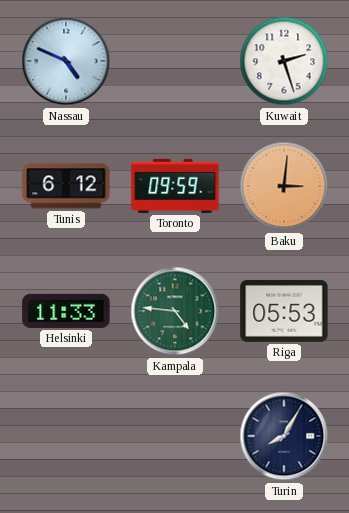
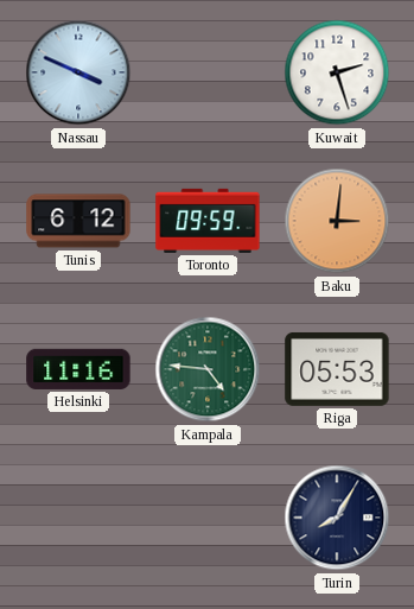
Nassau: 4:49 -> 3:49 (78, 72)
Helsinki: 11:33 -> 11:16 (78, 369)
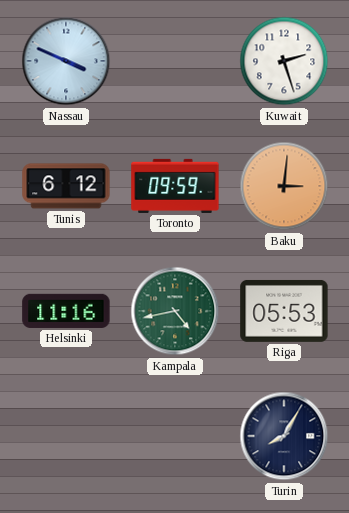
Kampala: 4:46 -> 4:43 (175, 311)
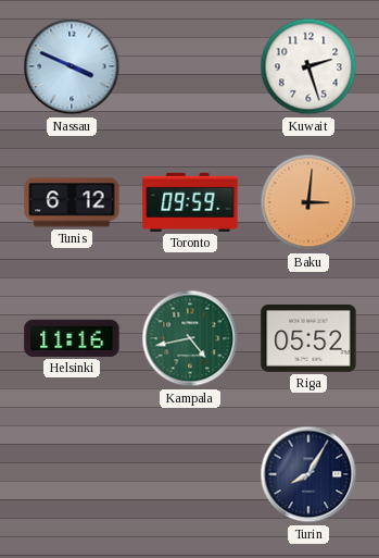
Riga: 05:53 -> 05:52 (308, 338)
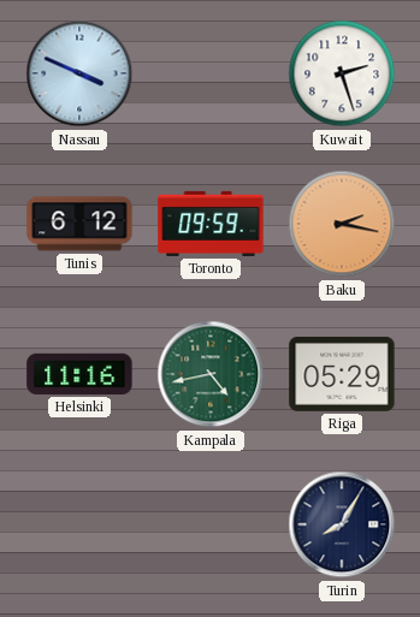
Baku: 3:01 -> 2:17 (342, 224)
Riga: 05:52 -> 05:29 (342, 374)
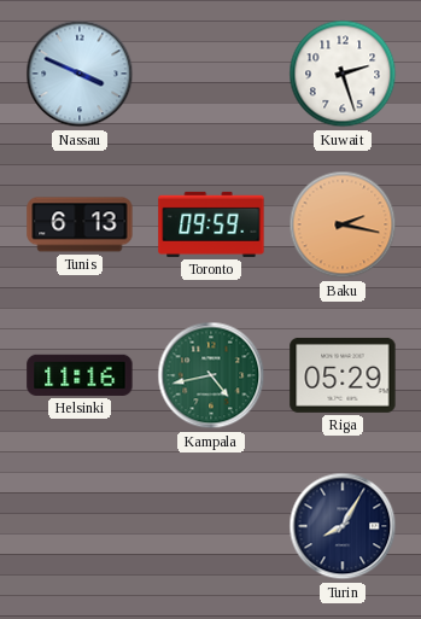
Tunis: 6:12 -> 6:13 (80, 224)
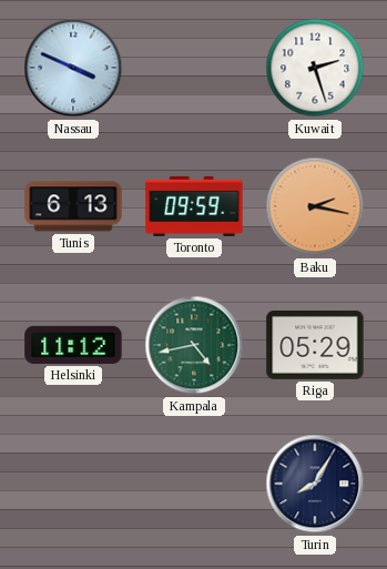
Helsinki: 11:16 -> 11:12 (73, 345)
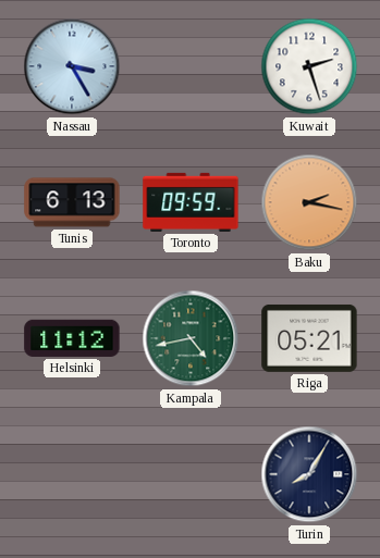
Nassau: 3:49 -> 3:25 (72, 66)
Riga: 05:29 -> 05:21 (309, 338)
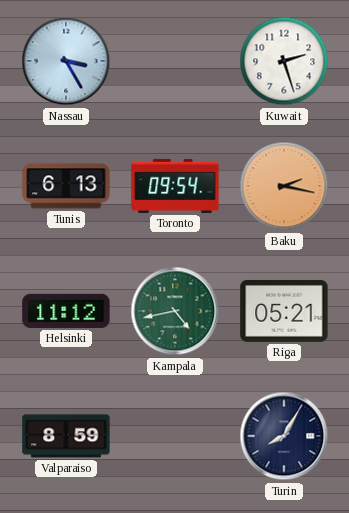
Toronto: 09:59 -> 09:54 (175, 186)
Valparaiso: none -> 8:59 (66, 436)
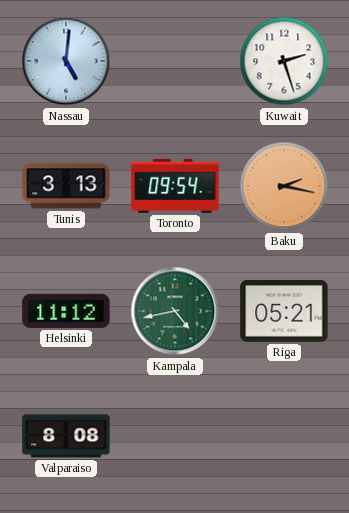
Nassau: 3:25 -> 5:01 (66, 61)
Tunis: 6:13 -> 3:13 (66, 186)
Valparaiso: 8:59 -> 8:08 (66, 436)
Turin: 8:05 -> none (284, 436)
